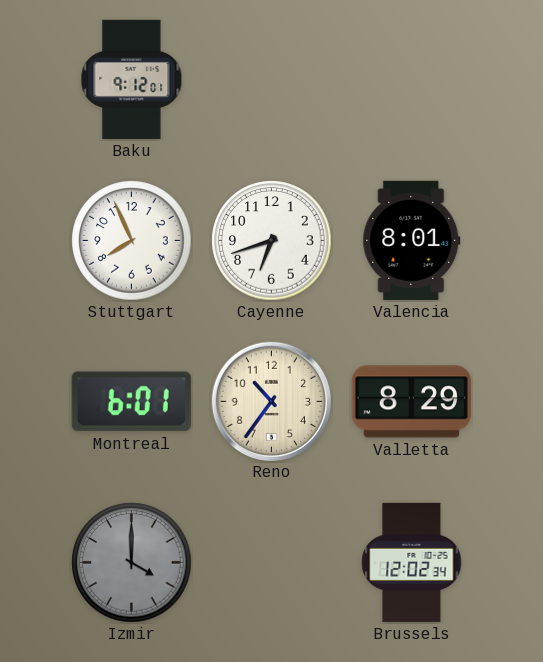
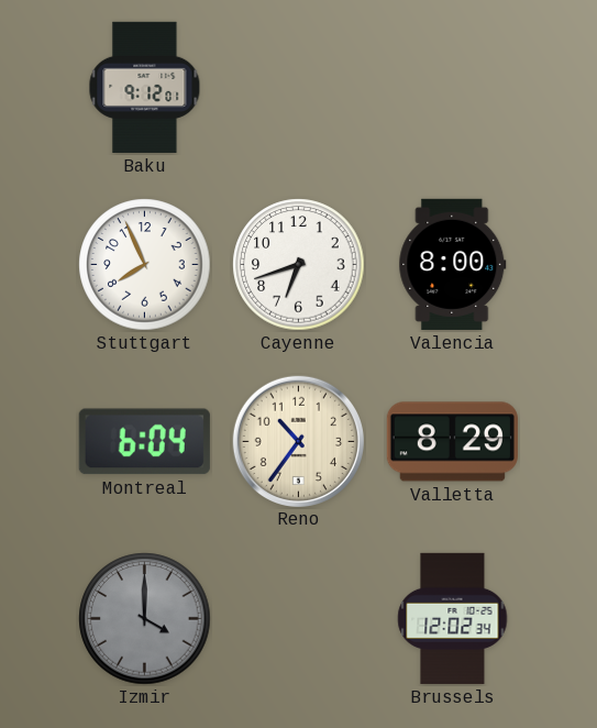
Valencia: 8:01 -> 8:00 (453, 264)
Montreal: 6:01 -> 6:04 (144, 442)
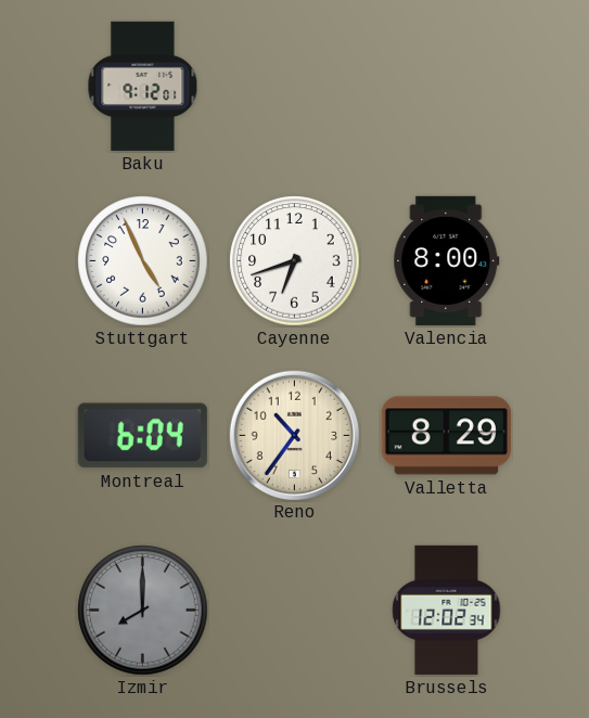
Stuttgart: 7:56 -> 4:56 (143, 261)
Izmir: 4:00 -> 8:00 (143, 611)
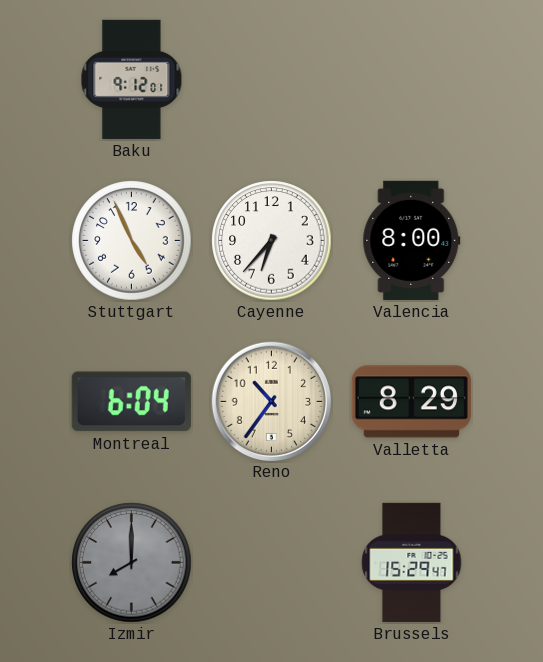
Cayenne: 6:42 -> 6:37 (272, 241)
Brussels: 12:02 -> 15:29 (412, 562)
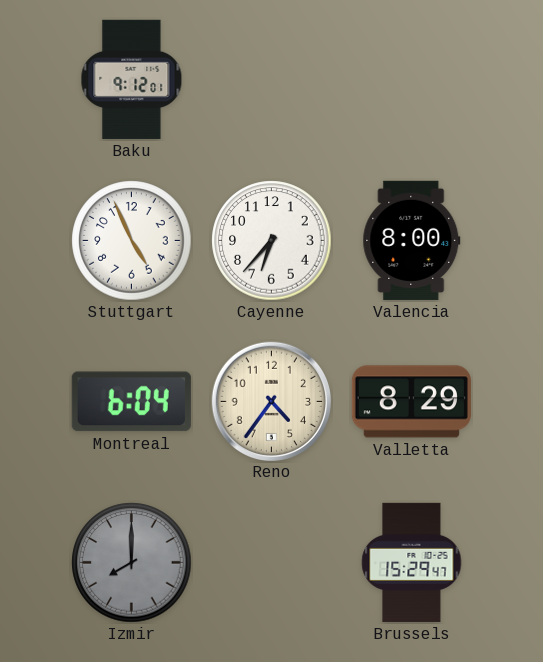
Reno: 10:36 -> 4:36 (271, 401)
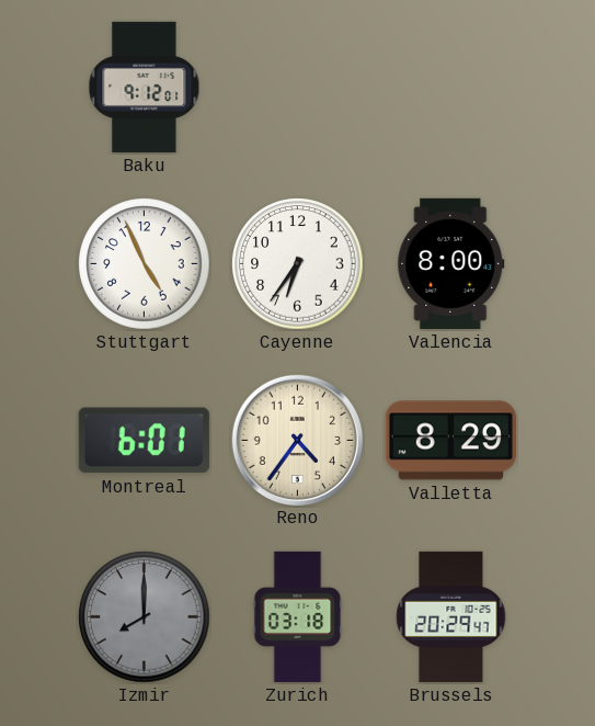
Cayenne: 6:37 -> 6:36 (298, 264)
Montreal: 6:04 -> 6:01 (144, 441)
Zurich: none -> 03:18 (298, 616)
Brussels: 15:29 -> 20:29 (451, 616)
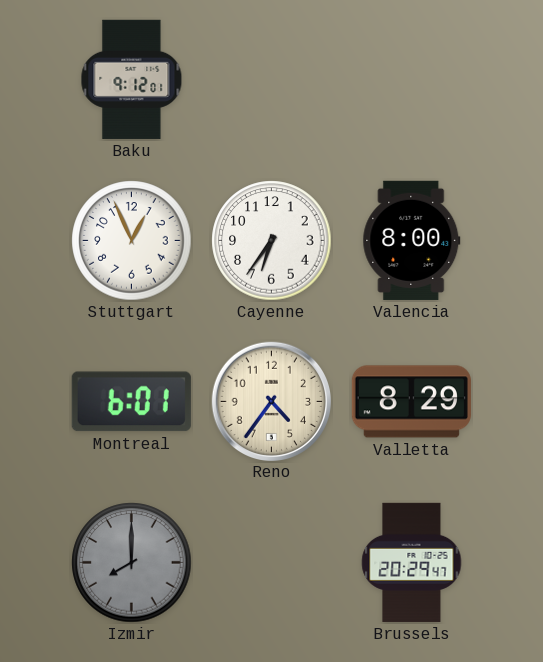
Stuttgart: 4:56 -> 12:56 (132, 241)
Zurich: 03:18 -> none (298, 616)
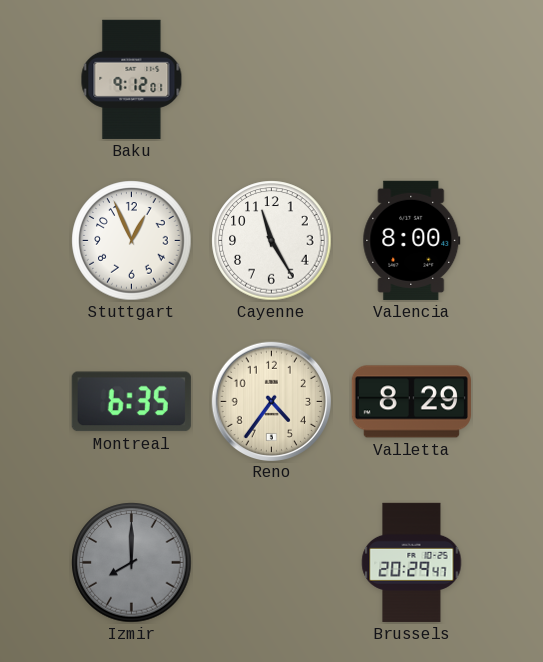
Cayenne: 6:36 -> 11:25 (272, 241)
Montreal: 6:01 -> 6:35 (131, 402)
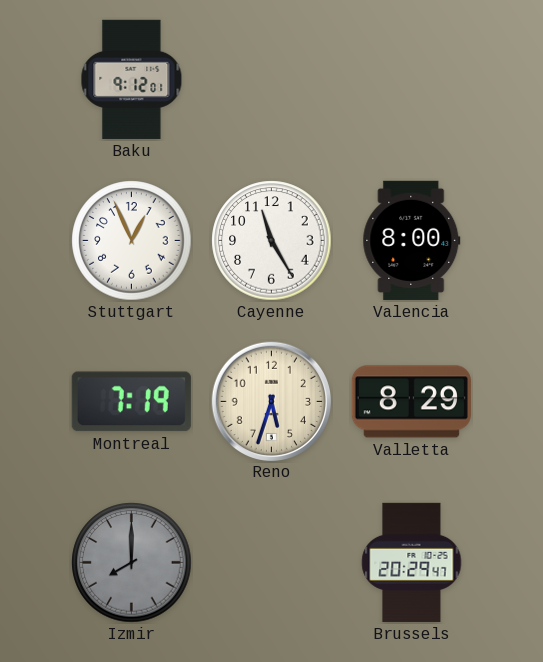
Montreal: 6:35 -> 7:19 (131, 402)
Reno: 4:36 -> 5:33 (271, 401)
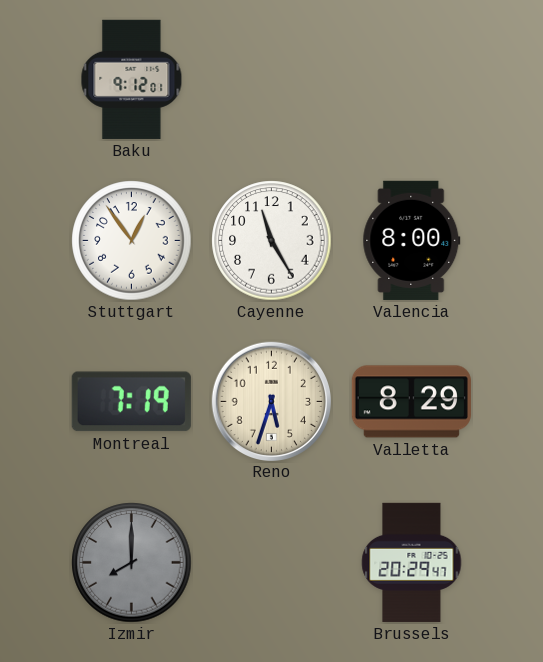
Stuttgart: 12:56 -> 12:54 (132, 241)
